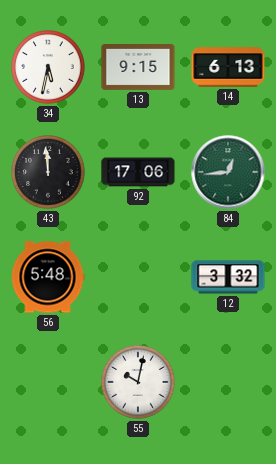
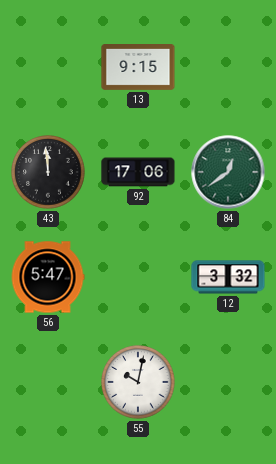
34: 5:32 -> none (48, 67)
14: 6:13 -> none (228, 67)
84: 12:44 -> 12:39 (228, 172)
56: 5:48 -> 5:47 (48, 277)
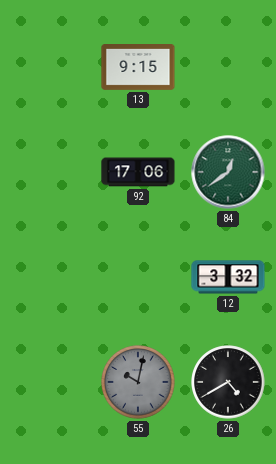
43: 11:59 -> none (48, 172)
56: 5:47 -> none (48, 277)
55 dial: white -> grey (138, 382)
26: none -> 4:40 (228, 382)
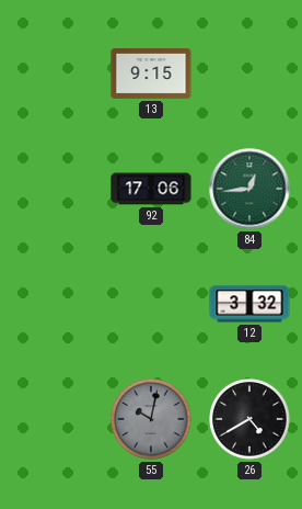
84: 12:39 -> 12:44 (249, 189)
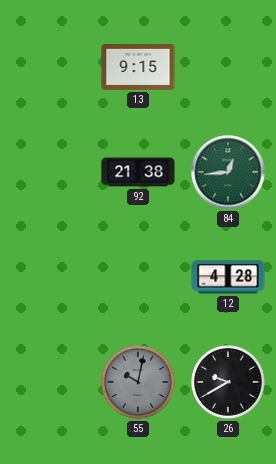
92: 17:06 -> 21:38 (138, 172)
12: 3:32 -> 4:28 (228, 277)
26: 4:40 -> 9:40 (228, 382)
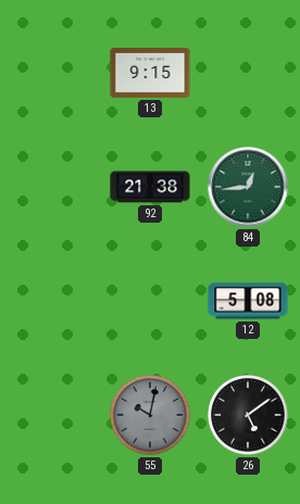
12: 4:28 -> 5:08 (248, 301)
26: 9:40 -> 5:09 (248, 415)
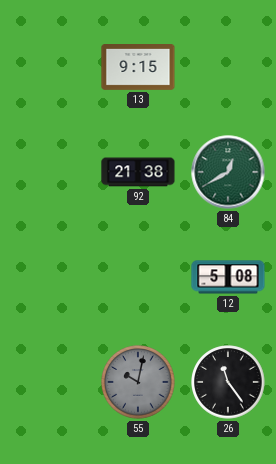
84: 12:44 -> 12:40 (228, 172)
26: 5:09 -> 11:24 (228, 382)
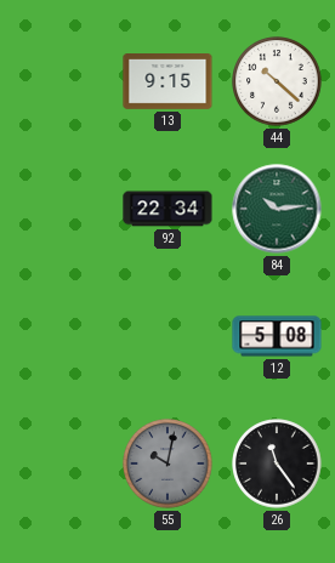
44: none -> 10:22 (277, 81)
92: 21:38 -> 22:34 (167, 209)
84: 12:40 -> 10:14 (277, 209)
